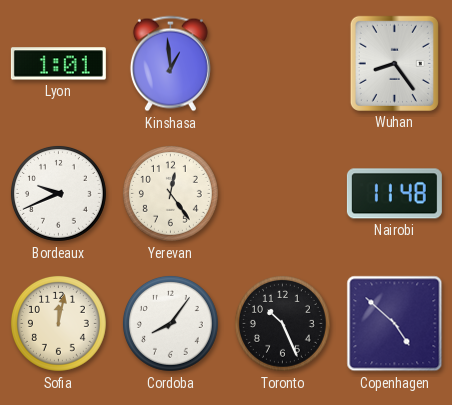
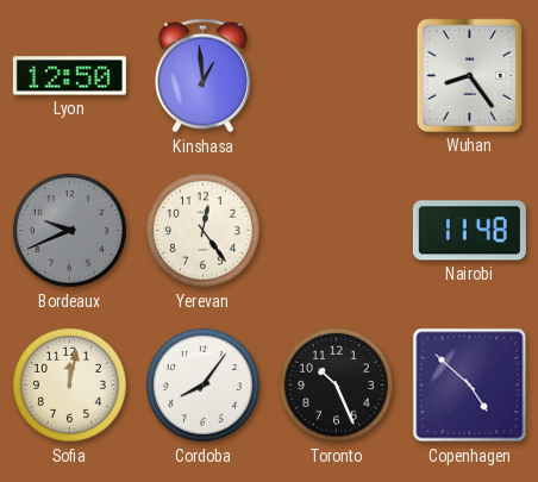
Lyon: 1:01 -> 12:50 (69, 76)
Bordeaux dial: white -> grey (69, 230)
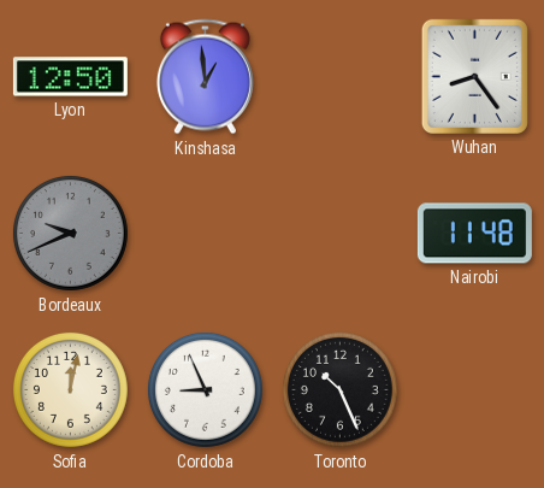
Yerevan: 12:24 -> none (202, 230)
Cordoba: 8:06 -> 8:56 (205, 389)
Copenhagen: 4:52 -> none (470, 386)
